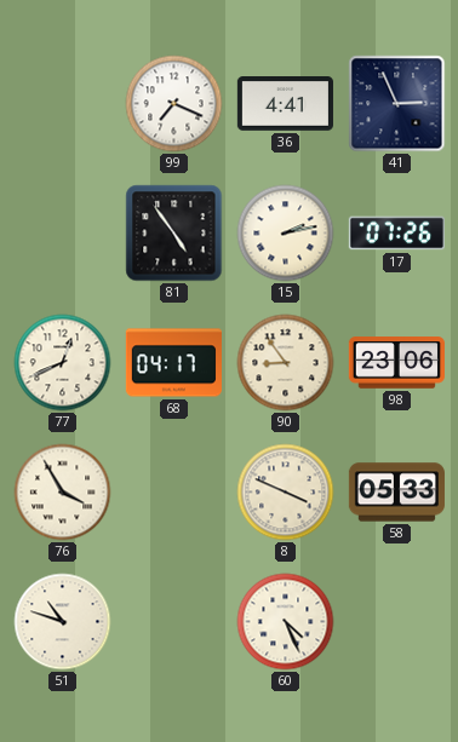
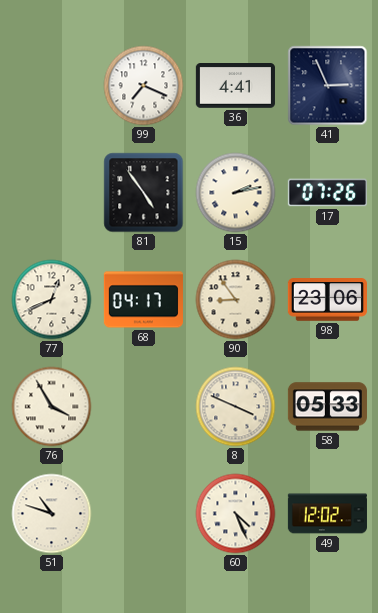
49: none -> 12:02 (327, 514)
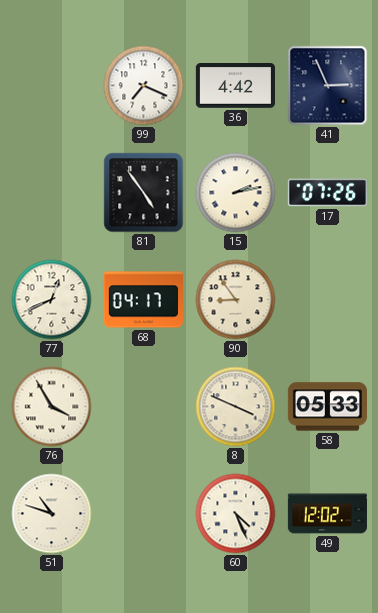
36: 4:41 -> 4:42 (235, 86)
98: 23:06 -> none (327, 300)
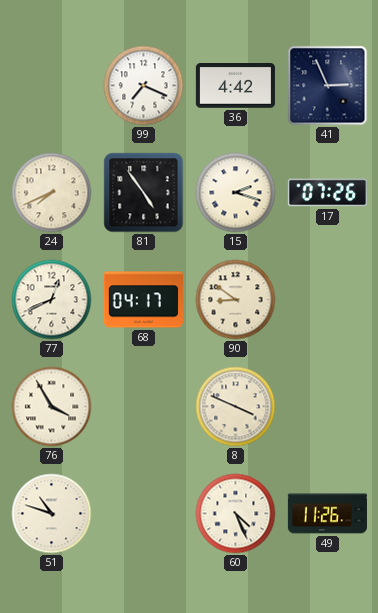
24: none -> 7:41 (52, 193)
15: 2:13 -> 2:18 (236, 193)
90: 8:54 -> 8:51 (236, 300)
58: 05:33 -> none (327, 407)
49: 12:02 -> 11:26 (327, 514)
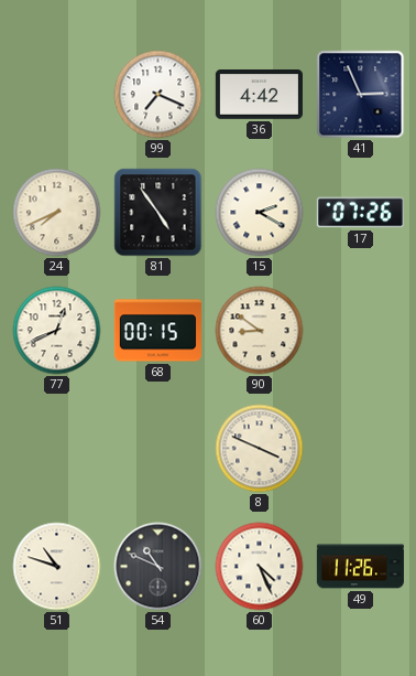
15: 2:18 -> 2:20 (260, 213)
68: 04:17 -> 00:15 (157, 331)
76: 3:55 -> none (52, 407)
54: none -> 10:49 (158, 567)
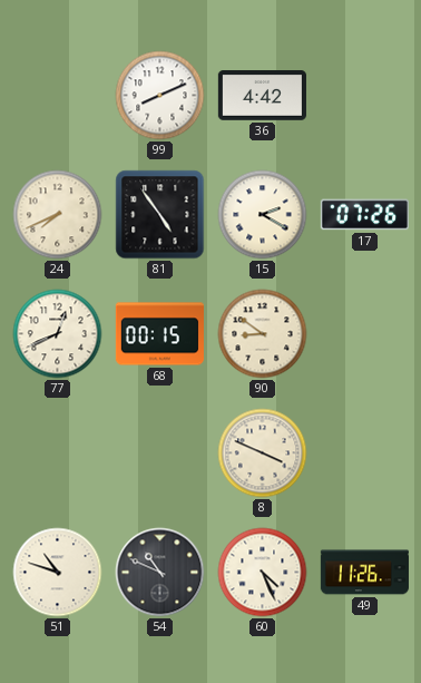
99: 7:19 -> 8:11 (160, 96)
41: 2:56 -> none (361, 95)
